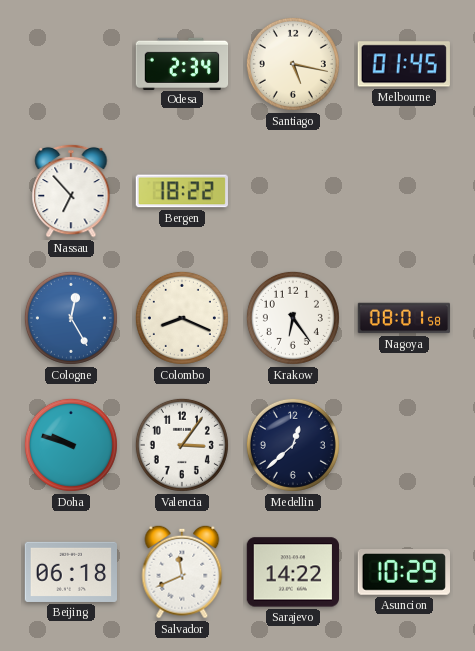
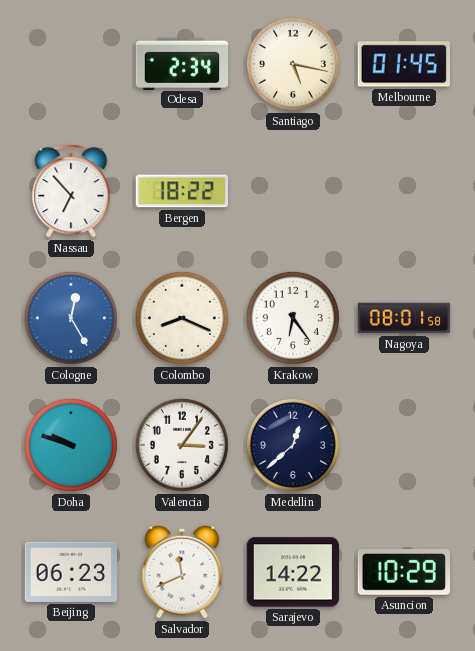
Beijing: 06:18 -> 06:23 (70, 572)
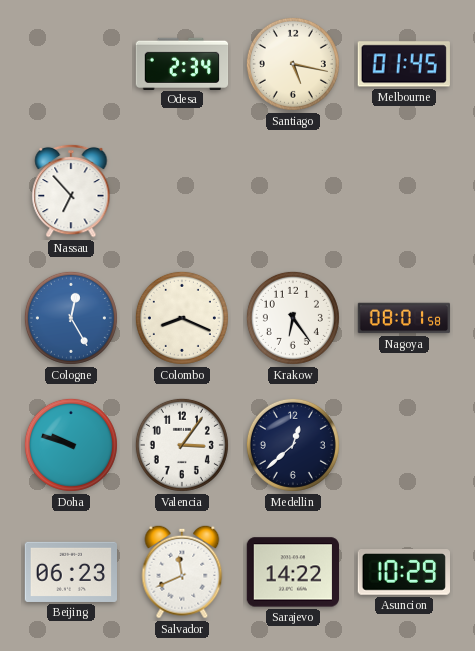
Bergen: 18:22 -> none (182, 191)
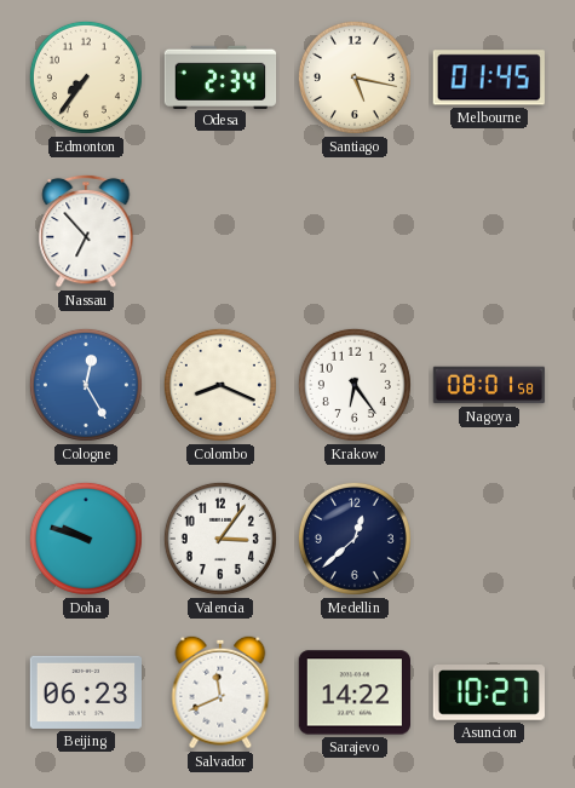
Edmonton: none -> 7:36 (86, 77)
Asuncion: 10:29 -> 10:27 (488, 694)
